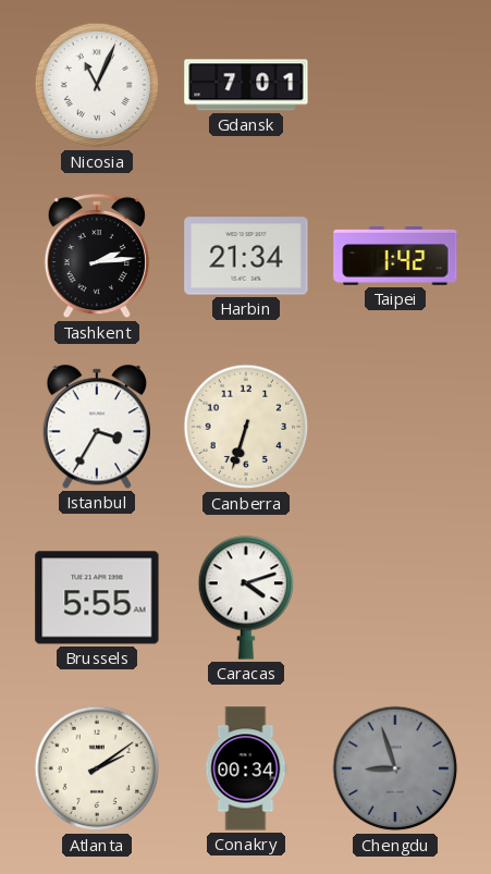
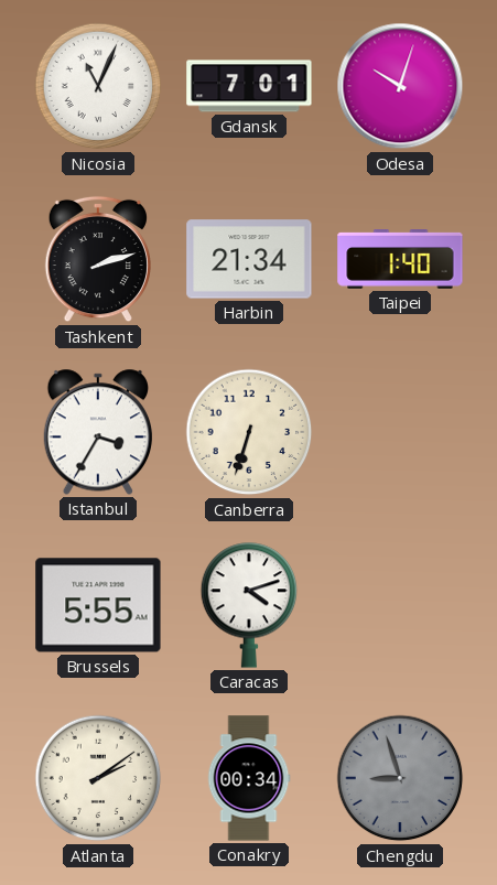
Odesa: none -> 10:03 (400, 86)
Tashkent: 2:14 -> 2:12 (98, 259)
Taipei: 1:42 -> 1:40 (400, 260)
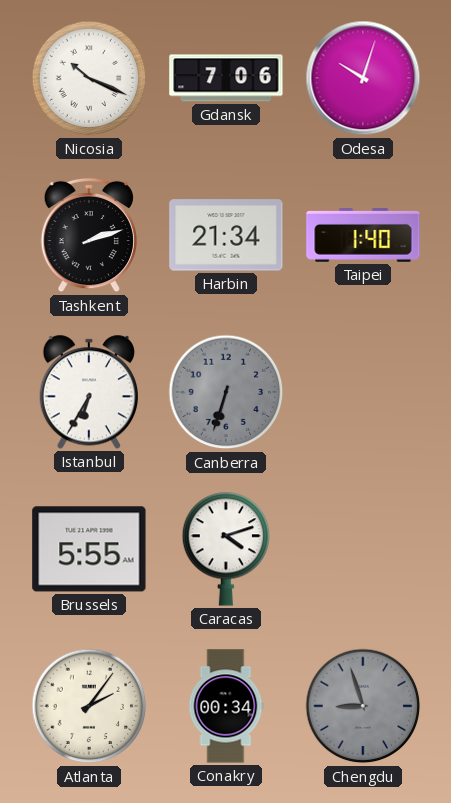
Nicosia: 11:04 -> 10:19 (89, 78)
Gdansk: 7:01 -> 7:06 (226, 78)
Istanbul: 3:35 -> 6:35 (88, 392)
Canberra dial: cream -> grey (226, 392)
Atlanta: 2:09 -> 2:06 (89, 706)
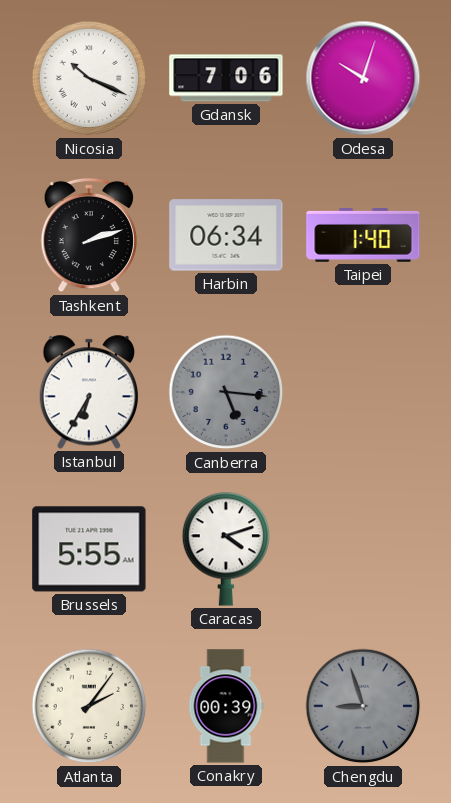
Harbin: 21:34 -> 06:34 (226, 235)
Canberra: 6:33 -> 5:16 (226, 392)
Conakry: 00:34 -> 00:39 (226, 706)
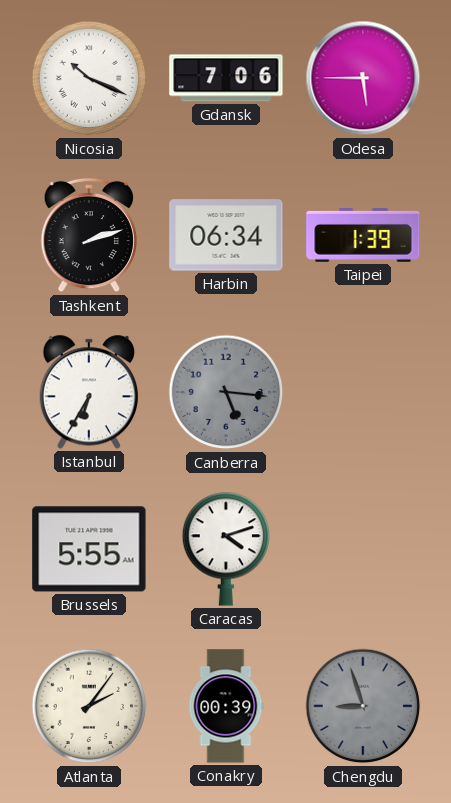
Odesa: 10:03 -> 5:45 (363, 78)
Taipei: 1:40 -> 1:39 (363, 236)
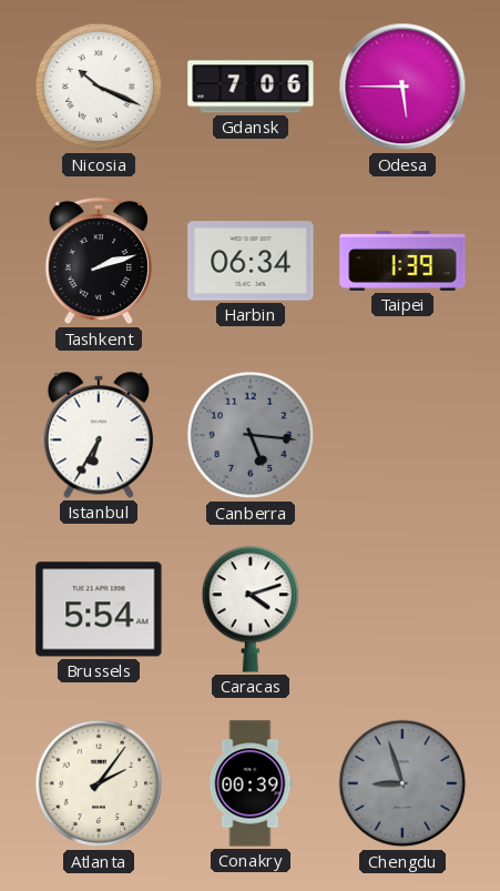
Brussels: 5:55 -> 5:54 (99, 609)
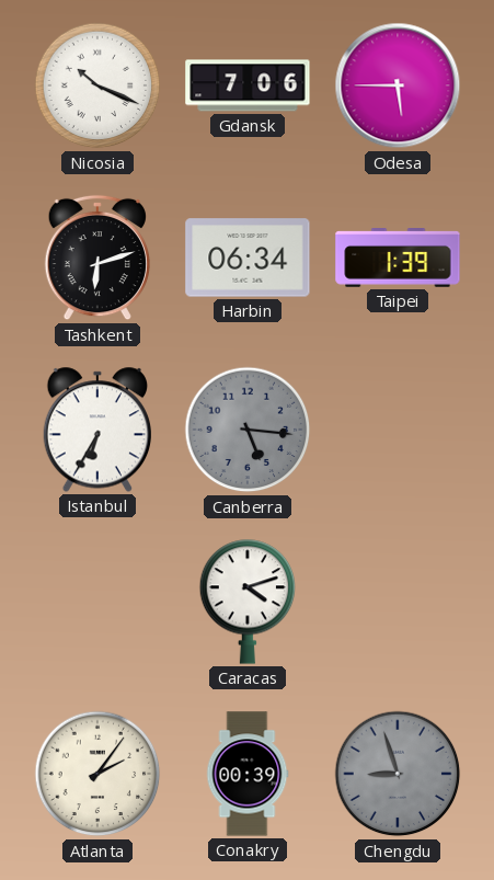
Tashkent: 2:12 -> 6:12 (97, 258)
Brussels: 5:54 -> none (99, 609)
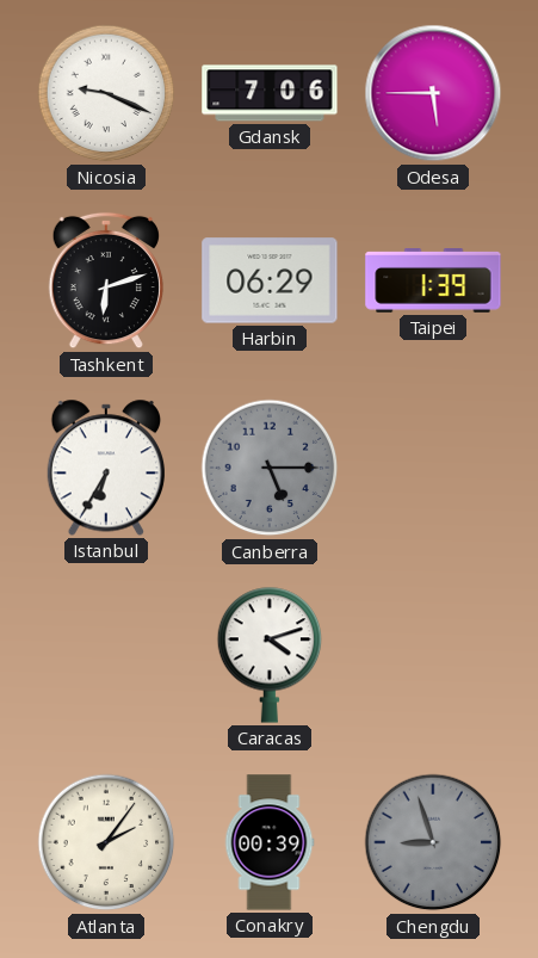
Nicosia: 10:19 -> 9:19 (106, 93)
Harbin: 06:34 -> 06:29 (270, 280)
Canberra: 5:16 -> 5:15 (270, 468)
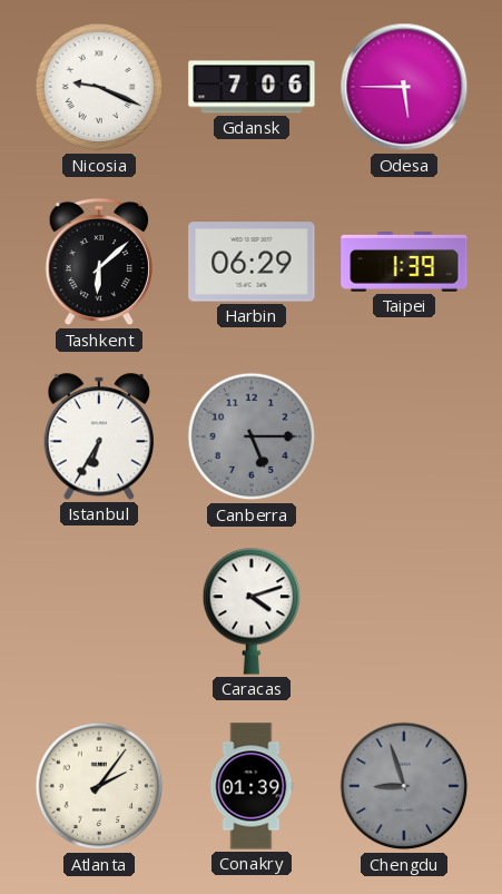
Tashkent: 6:12 -> 6:08 (99, 262)
Conakry: 00:39 -> 01:39 (252, 786)
